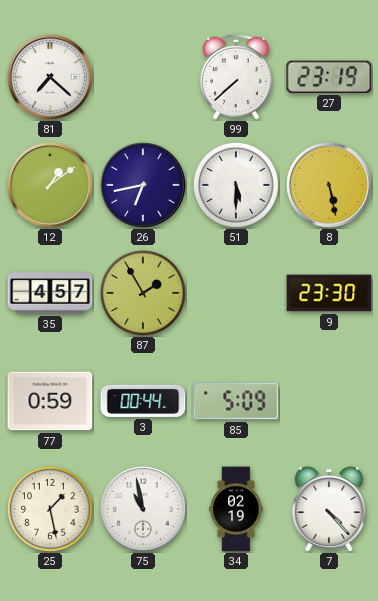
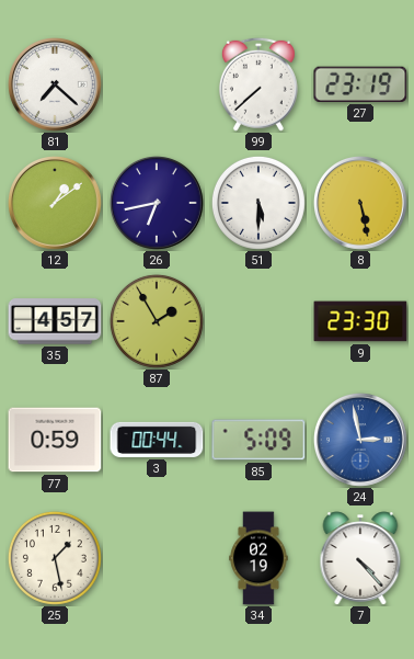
24: none -> 2:58 (361, 441)
75: 10:58 -> none (144, 510)
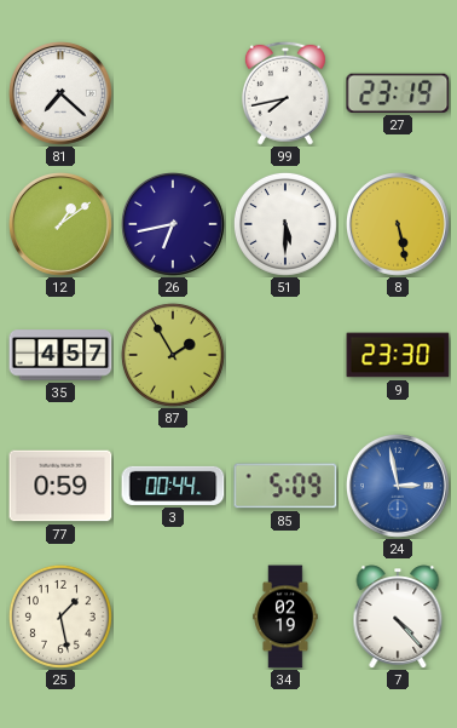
99: 7:38 -> 7:43 (285, 93)
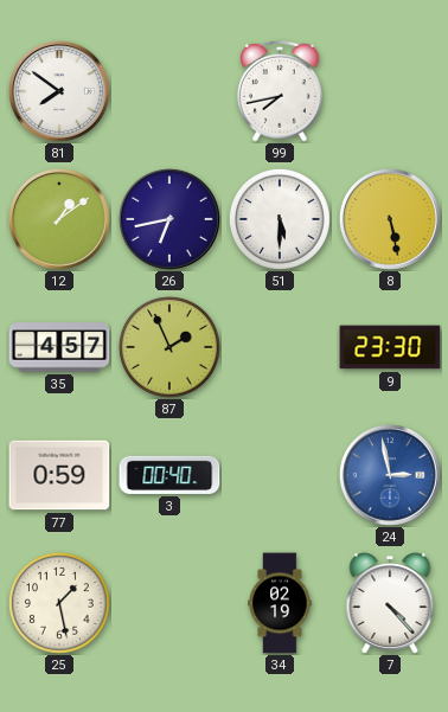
81: 7:22 -> 7:51 (60, 92)
27: 23:19 -> none (398, 93)
87: 1:55 -> 1:56 (169, 347)
3: 00:44 -> 00:40 (169, 475)
85: 5:09 -> none (285, 486)
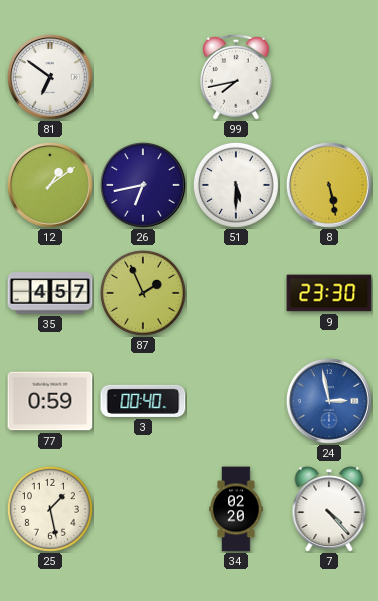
81: 7:51 -> 6:51 (51, 78)
34: 02:19 -> 02:20 (236, 509)
